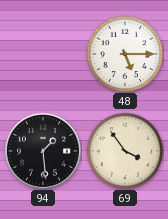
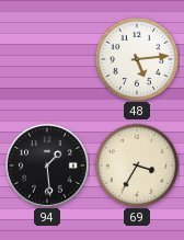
48: 5:15 -> 5:14 (137, 59)
69: 3:54 -> 3:35 (137, 165)
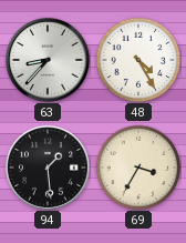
63: none -> 8:37 (48, 60)
48: 5:14 -> 4:25 (138, 60)
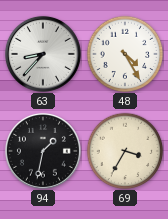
94: 1:29 -> 1:32 (43, 151)
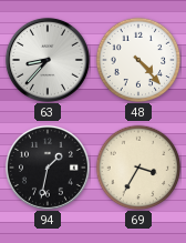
48: 4:25 -> 4:23 (138, 60)
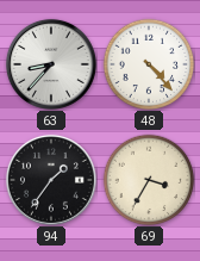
94: 1:32 -> 1:36 (51, 180)
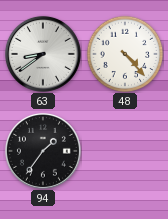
63: 8:37 -> 8:39 (43, 54)
69: 3:35 -> none (149, 180)
